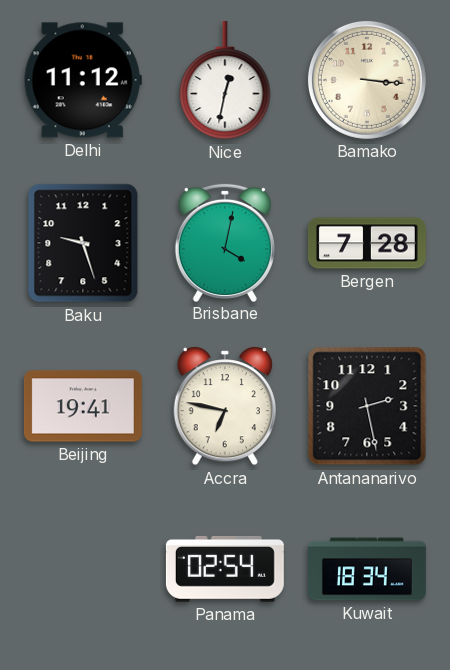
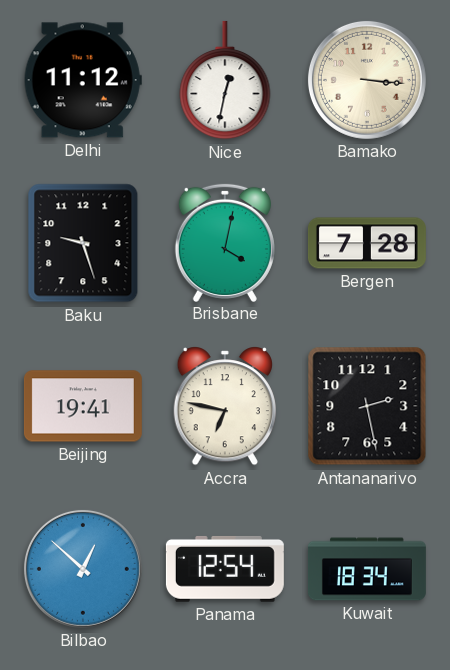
Bilbao: none -> 12:52 (83, 569)
Panama: 02:54 -> 12:54 (225, 569)
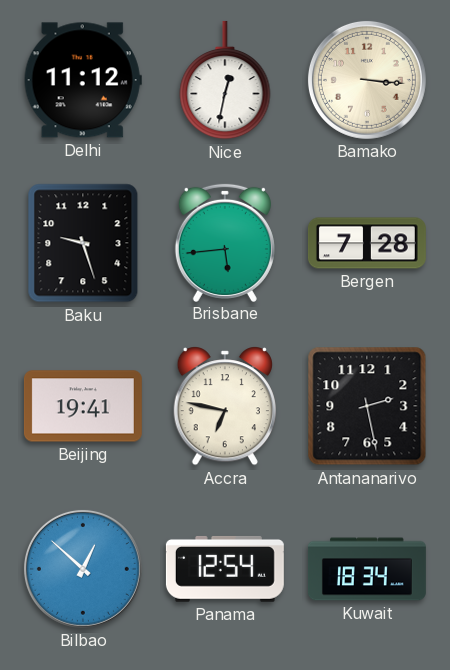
Brisbane: 4:02 -> 5:44 (225, 242)
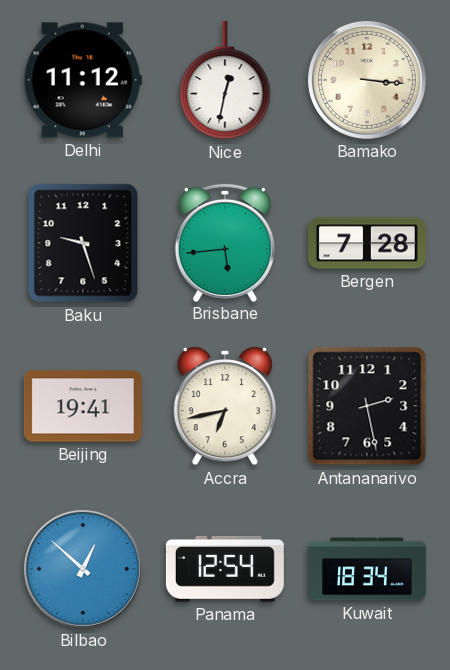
Accra: 6:47 -> 6:43 (225, 406)
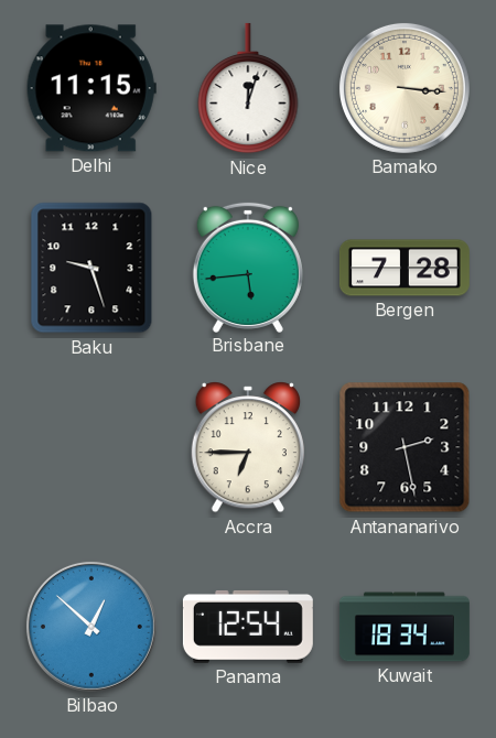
Delhi: 11:12 -> 11:15 (91, 88)
Nice: 12:32 -> 12:03 (248, 88)
Beijing: 19:41 -> none (83, 406)
Accra: 6:43 -> 6:45 (248, 447)
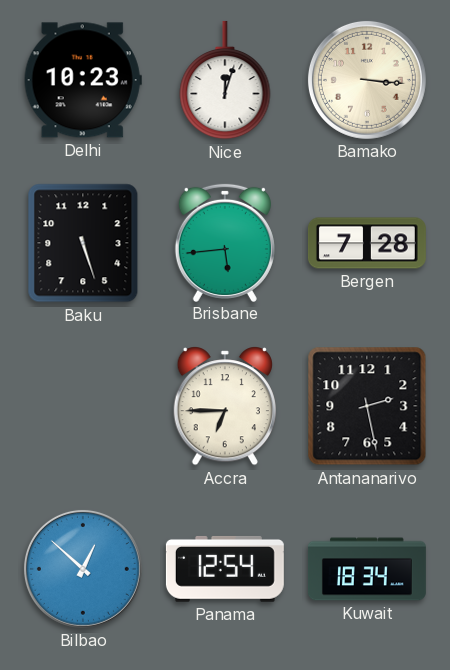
Delhi: 11:15 -> 10:23 (83, 80)
Baku: 9:27 -> 5:27 (83, 243)
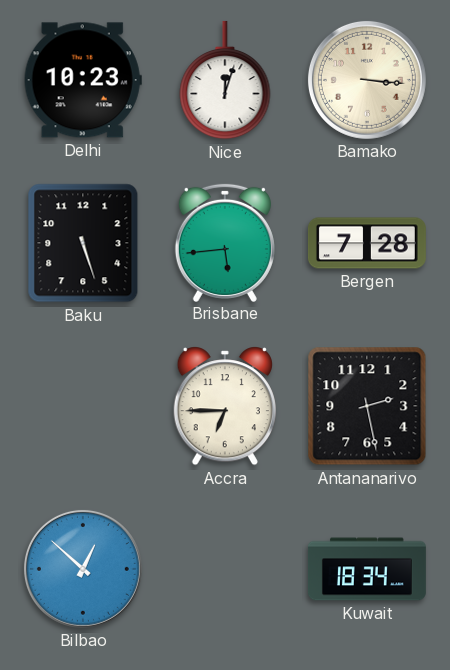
Panama: 12:54 -> none (225, 569)
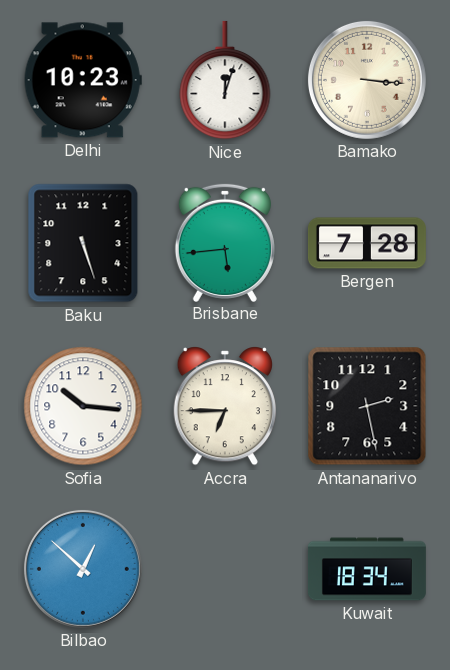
Sofia: none -> 10:16 (83, 406)
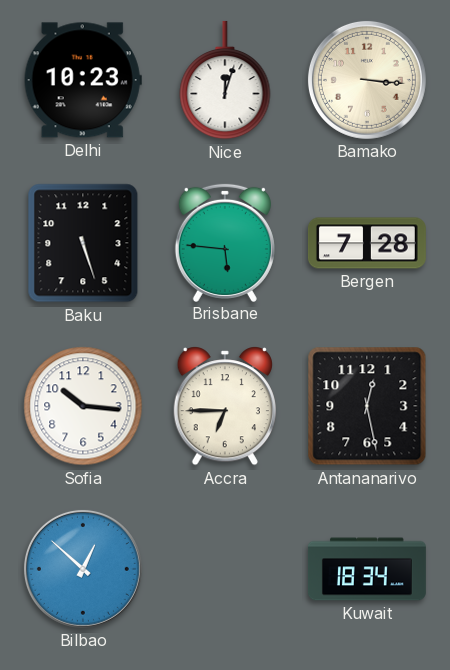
Brisbane: 5:44 -> 5:46 (225, 242)
Antananarivo: 2:28 -> 12:28 (367, 406)
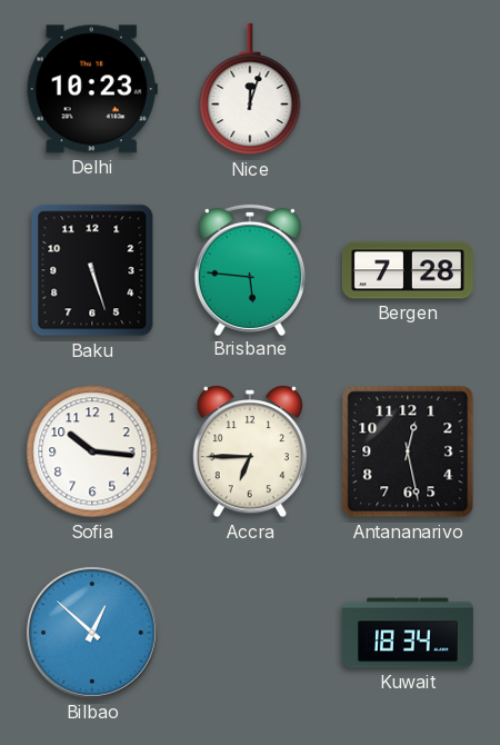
Bamako: 3:16 -> none (367, 80)
